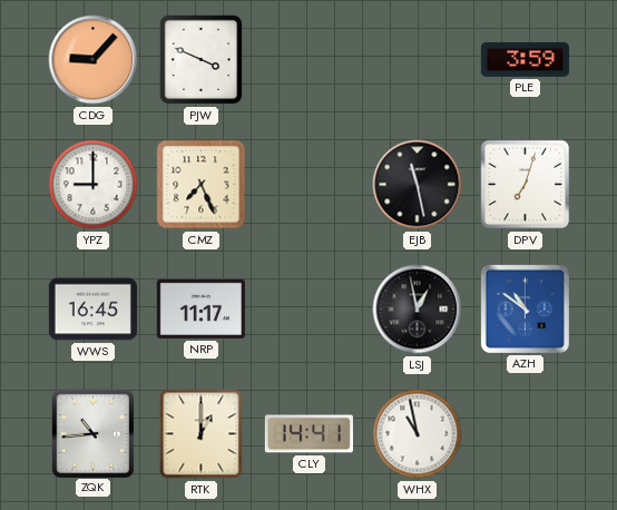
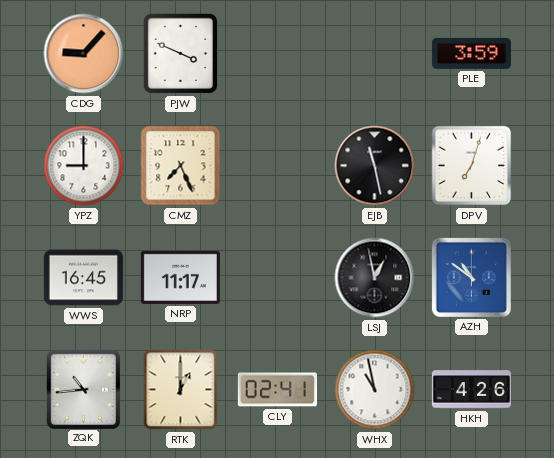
CLY: 14:41 -> 02:41 (277, 390)
HKH: none -> 4:26 (471, 390)
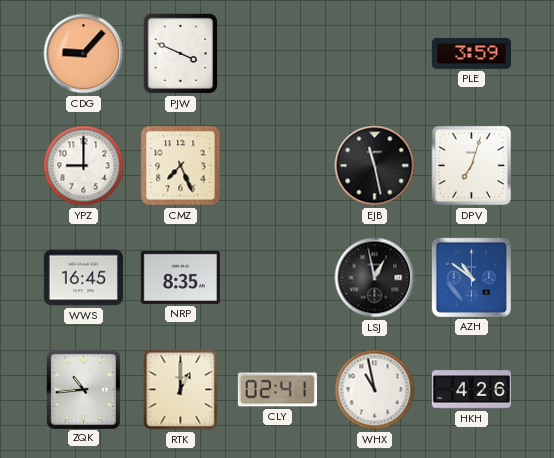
NRP: 11:17 -> 8:35 (180, 277)
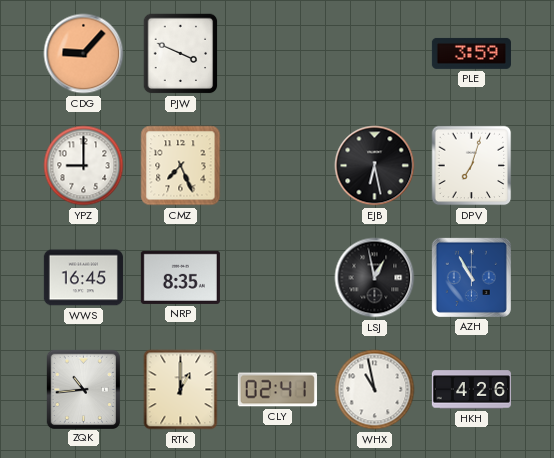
EJB: 11:28 -> 6:28 (375, 166)
AZH: 10:51 -> 10:55 (471, 277)
